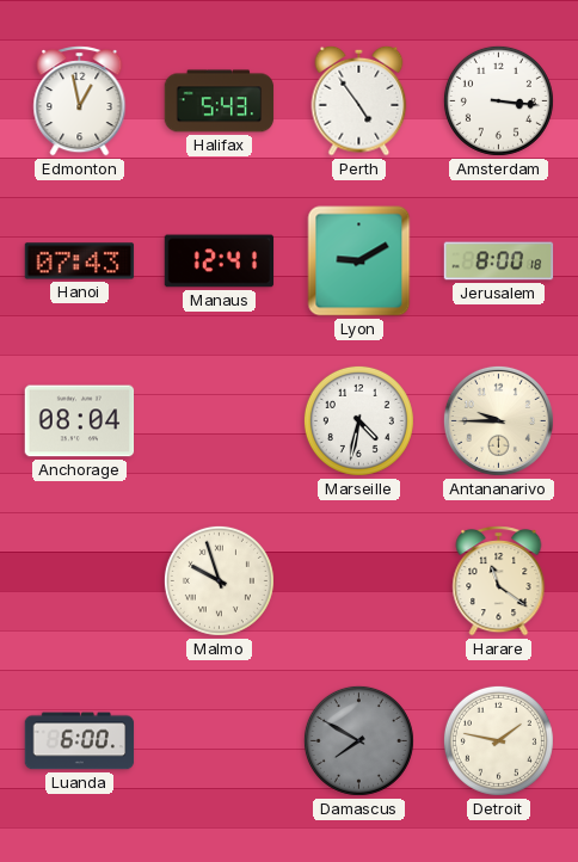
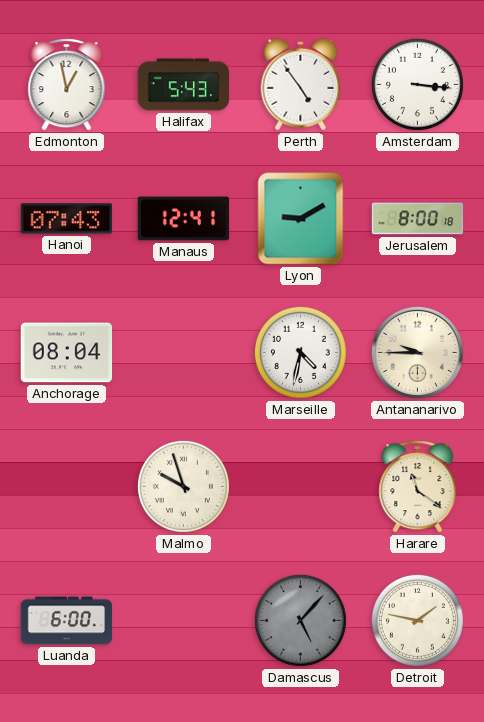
Damascus: 7:50 -> 5:07 (300, 620)
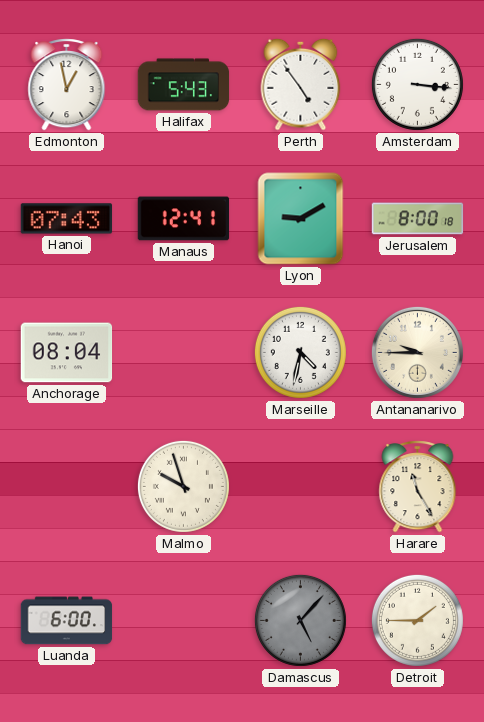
Harare: 11:21 -> 11:25 (418, 487)
Detroit: 1:47 -> 1:45 (417, 620)
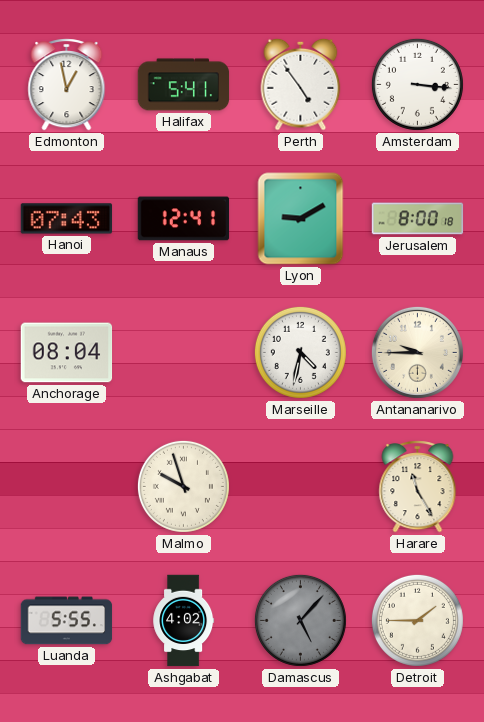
Halifax: 5:43 -> 5:41 (184, 85)
Luanda: 6:00 -> 5:55 (67, 621)
Ashgabat: none -> 4:02 (184, 621)
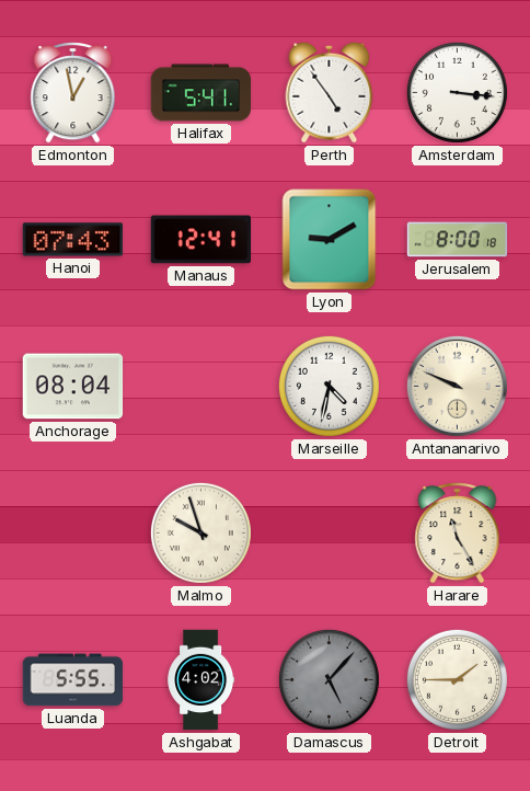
Antananarivo: 9:45 -> 9:49 (457, 386)
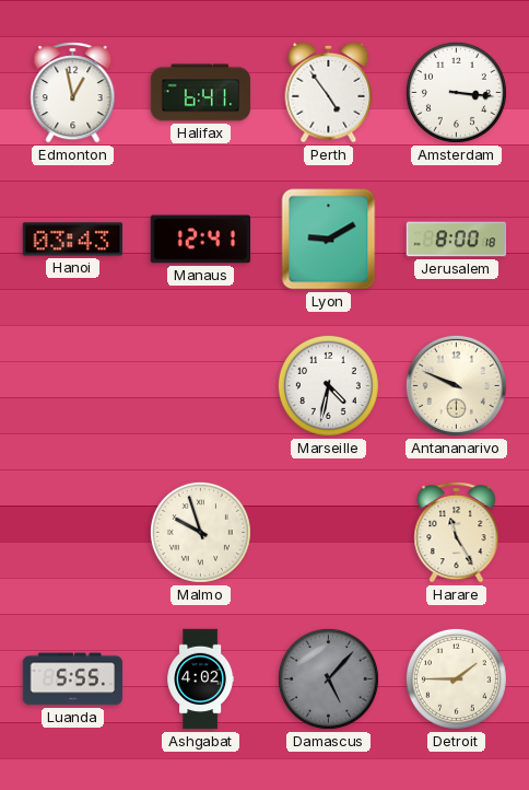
Halifax: 5:41 -> 6:41 (201, 93)
Hanoi: 07:43 -> 03:43 (73, 240)
Anchorage: 08:04 -> none (73, 387)
